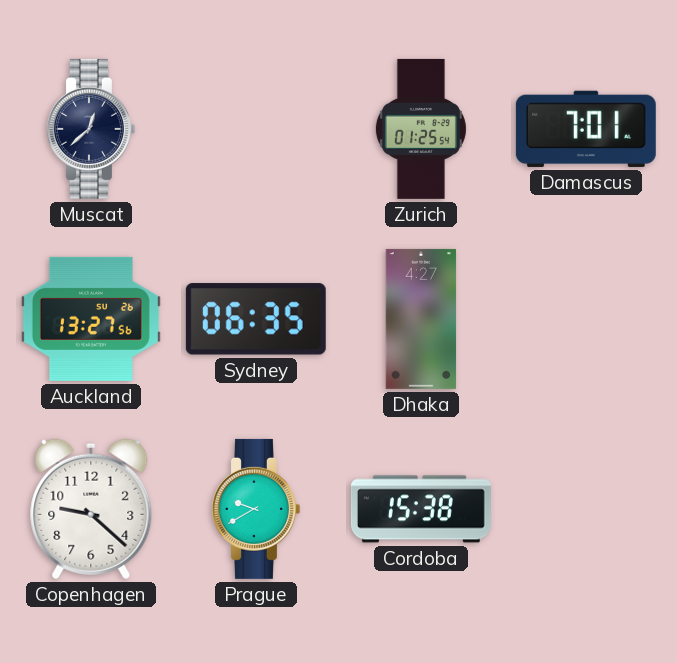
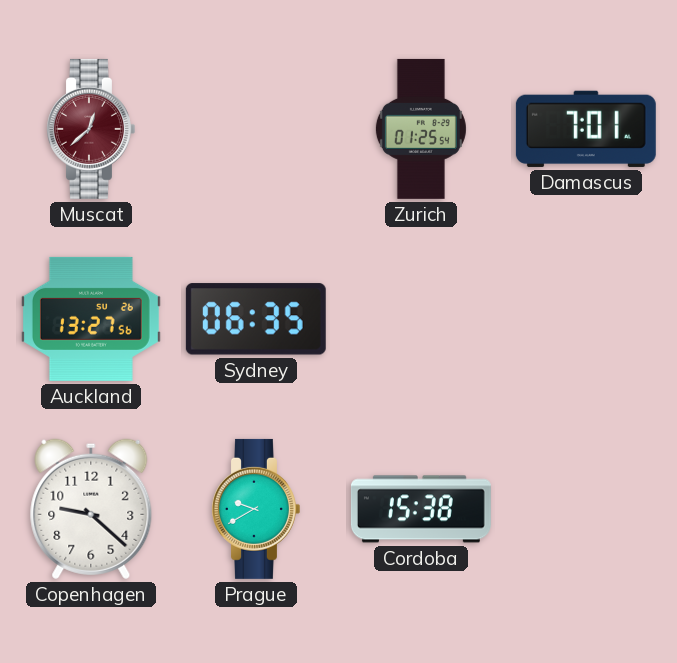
Muscat dial: navy -> burgundy (91, 129)
Dhaka: 4:27 -> none (421, 319)
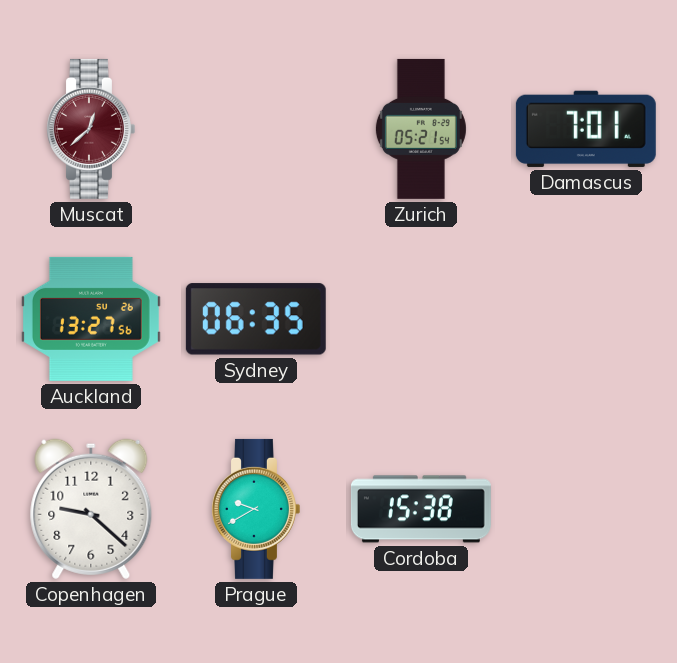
Zurich: 01:25 -> 05:21 (421, 129)
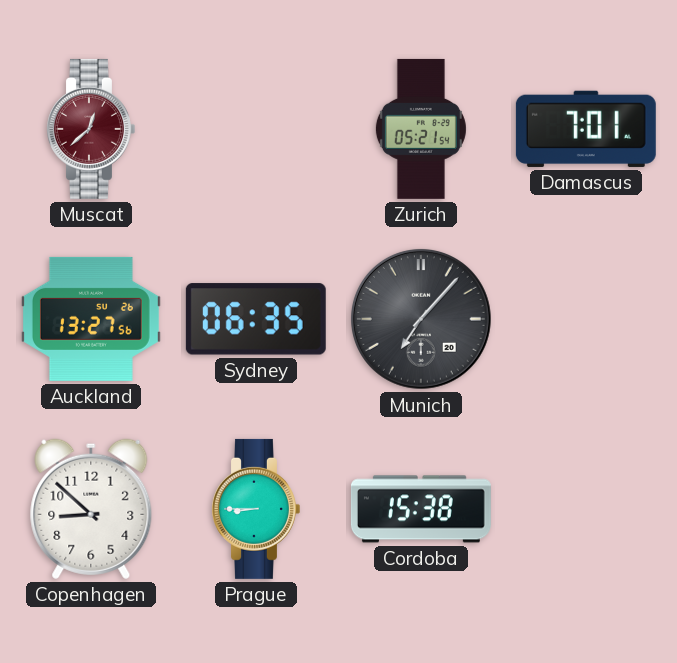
Munich: none -> 7:07 (421, 319)
Copenhagen: 9:22 -> 8:52 (91, 509)
Prague: 9:40 -> 8:45 (256, 509)
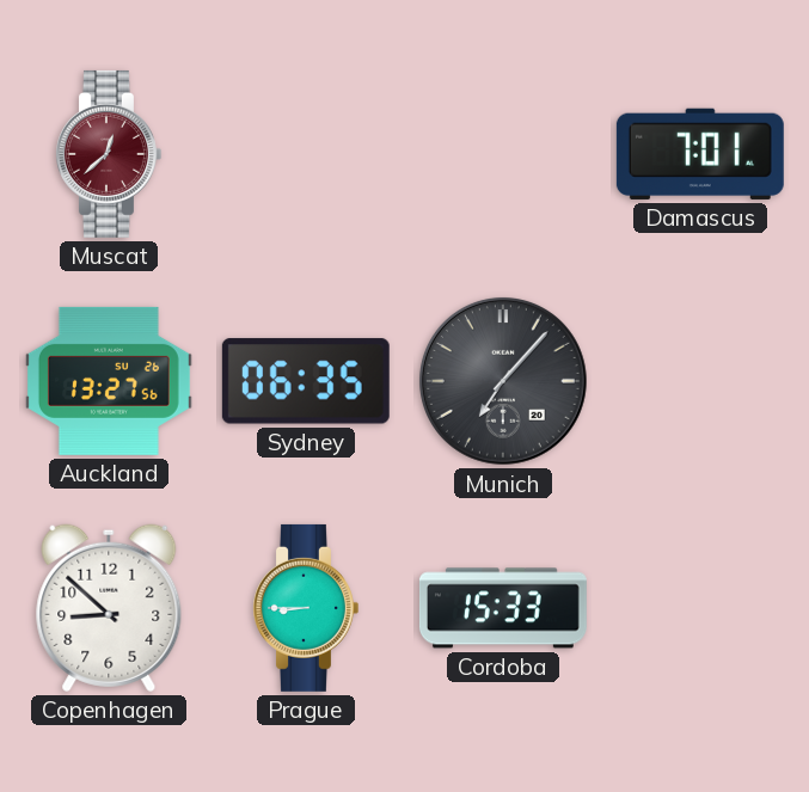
Zurich: 05:21 -> none (421, 129)
Cordoba: 15:38 -> 15:33 (503, 608)
